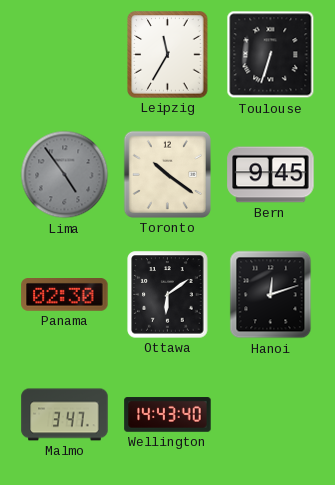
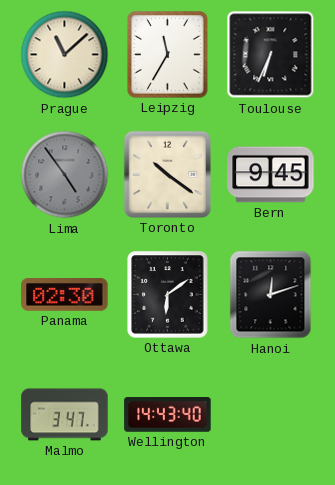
Prague: none -> 11:08 (65, 55)
Toulouse: 6:33 -> 6:34 (271, 55)
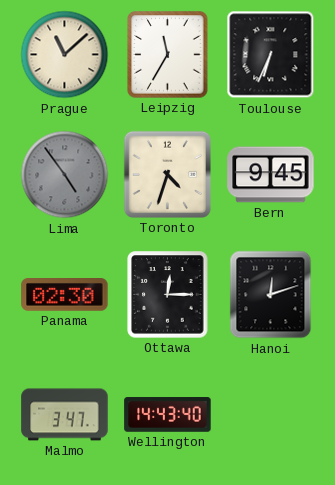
Toronto: 10:21 -> 4:33 (167, 174)
Ottawa: 6:09 -> 12:15 (168, 295)
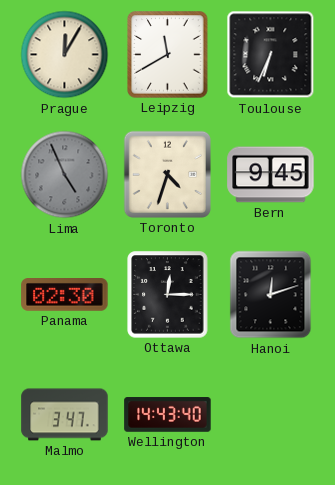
Prague: 11:08 -> 12:05 (65, 55)
Leipzig: 11:35 -> 11:40 (168, 55)
Lima: 4:54 -> 4:56 (65, 175)
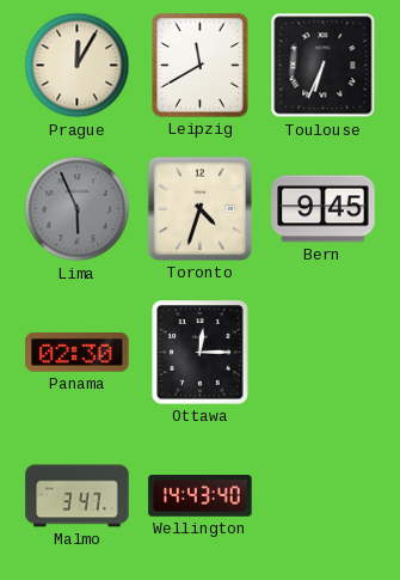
Lima: 4:56 -> 5:56 (78, 209)
Hanoi: 12:12 -> none (271, 295)
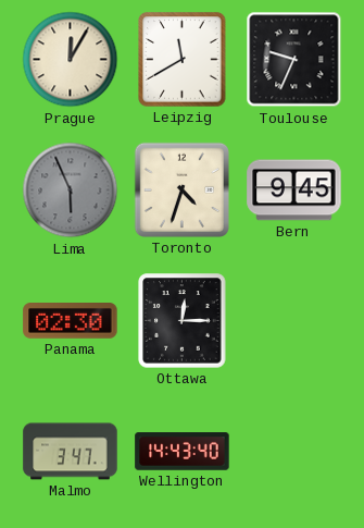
Toulouse: 6:34 -> 9:34 (294, 60)
